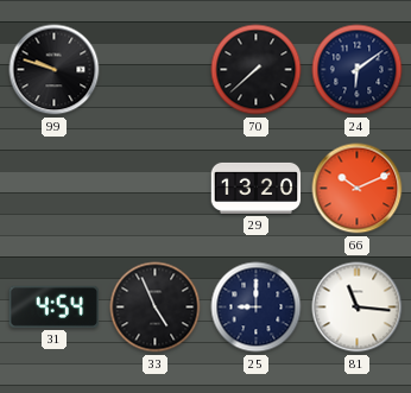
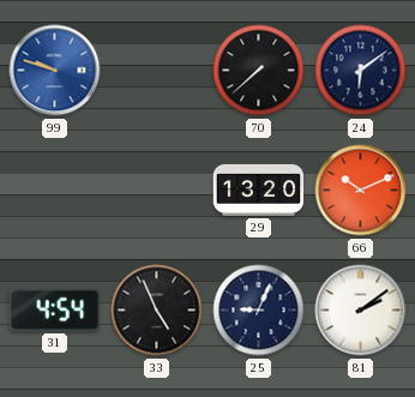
99 dial: black -> blue (55, 71)
25: 9:00 -> 9:04 (259, 311)
81: 11:16 -> 2:09 (361, 311)
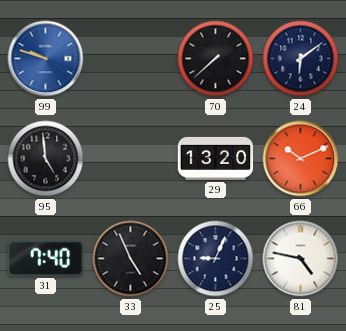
95: none -> 4:59 (46, 159)
31: 4:54 -> 7:40 (45, 258)
81: 2:09 -> 4:47 (301, 259)
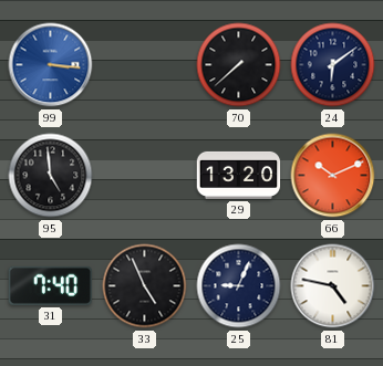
99: 9:48 -> 3:16 (51, 65)
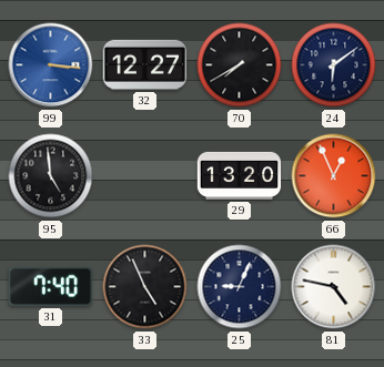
32: none -> 12:27 (145, 64)
70: 7:38 -> 7:40 (240, 65)
66: 10:11 -> 12:56 (334, 176)
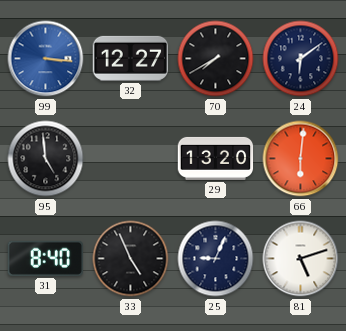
66: 12:56 -> 6:01 (301, 159)
31: 7:40 -> 8:40 (45, 258)
81: 4:47 -> 5:12 (301, 259)
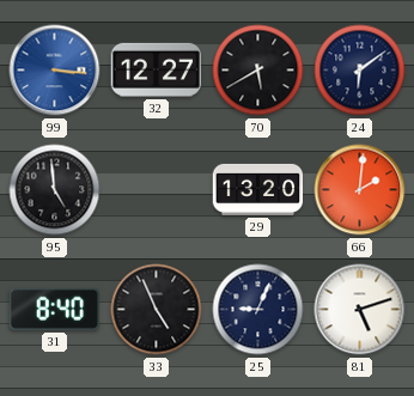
70: 7:40 -> 5:40 (258, 71)
66: 6:01 -> 2:01 (360, 190)
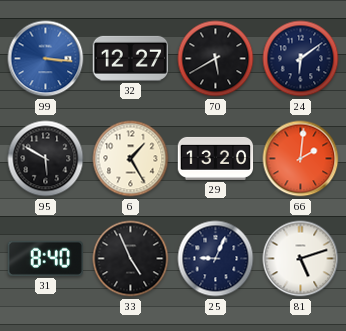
95: 4:59 -> 5:50 (46, 159)
6: none -> 1:25 (131, 159)
